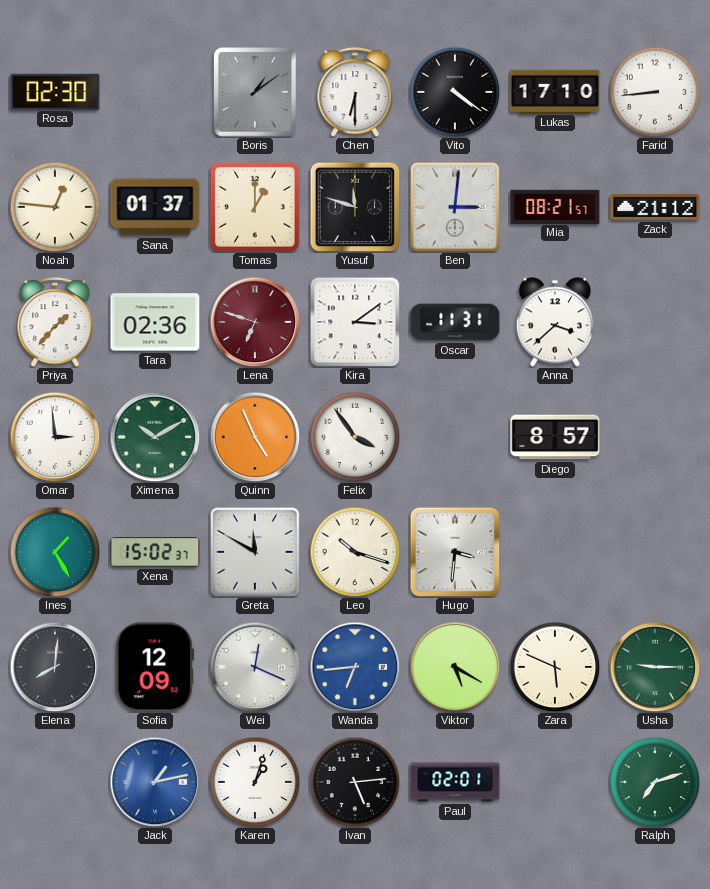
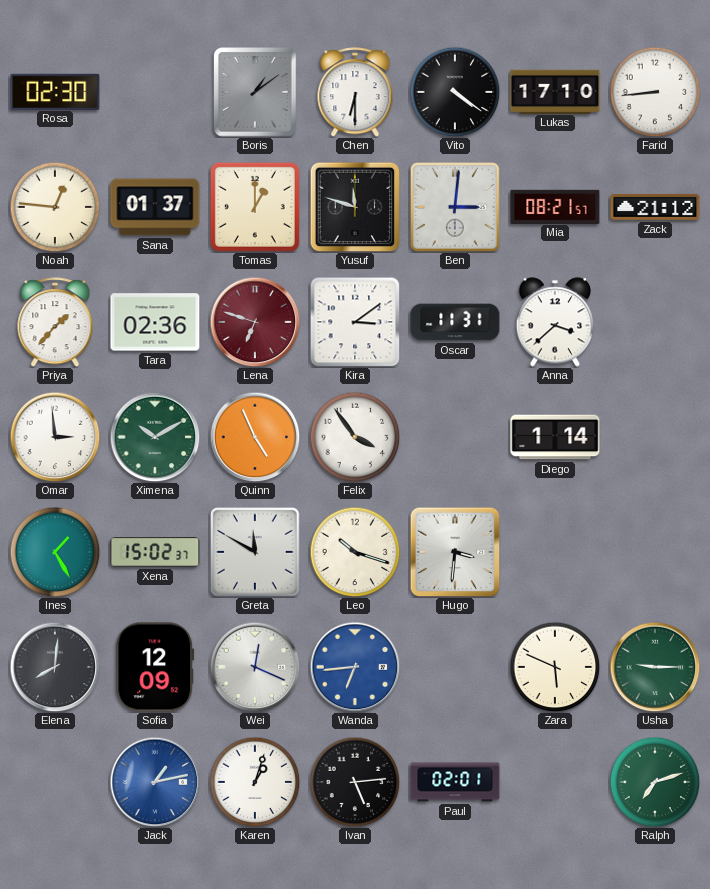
Diego: 8:57 -> 1:14 (555, 437)
Viktor: 5:20 -> none (455, 667)
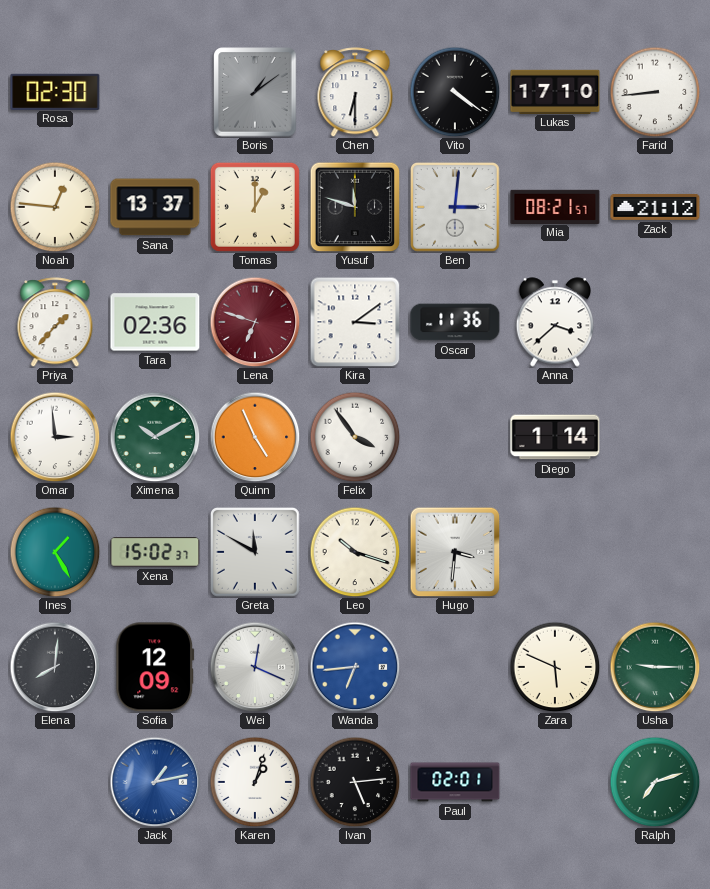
Sana: 01:37 -> 13:37 (155, 207)
Oscar: 11:31 -> 11:36 (455, 322)
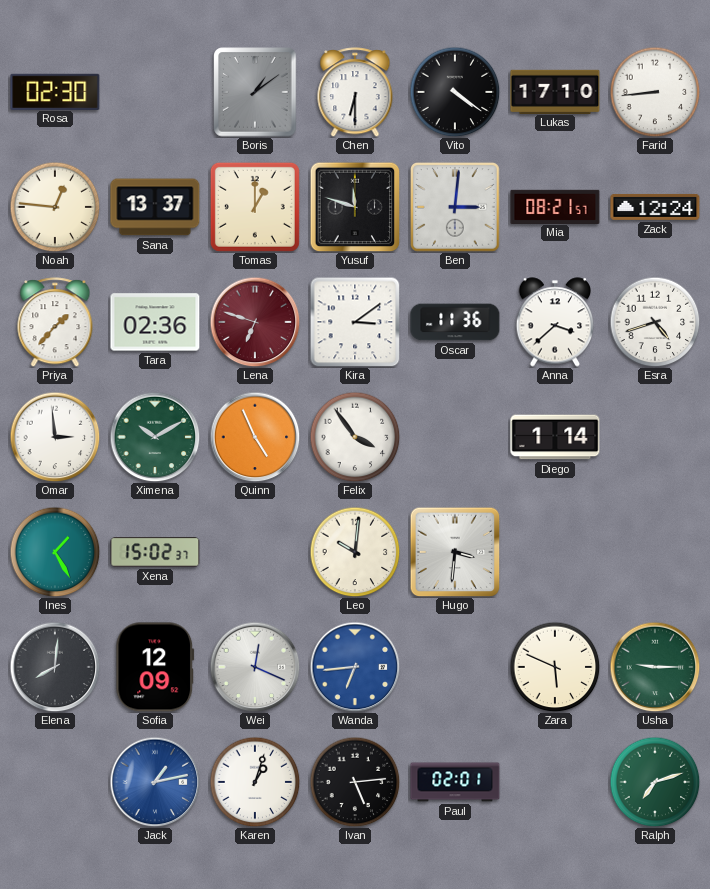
Zack: 21:12 -> 12:24 (655, 207)
Esra: none -> 4:42 (655, 322)
Greta: 11:50 -> none (255, 552)
Leo: 10:18 -> 10:01 (355, 552)
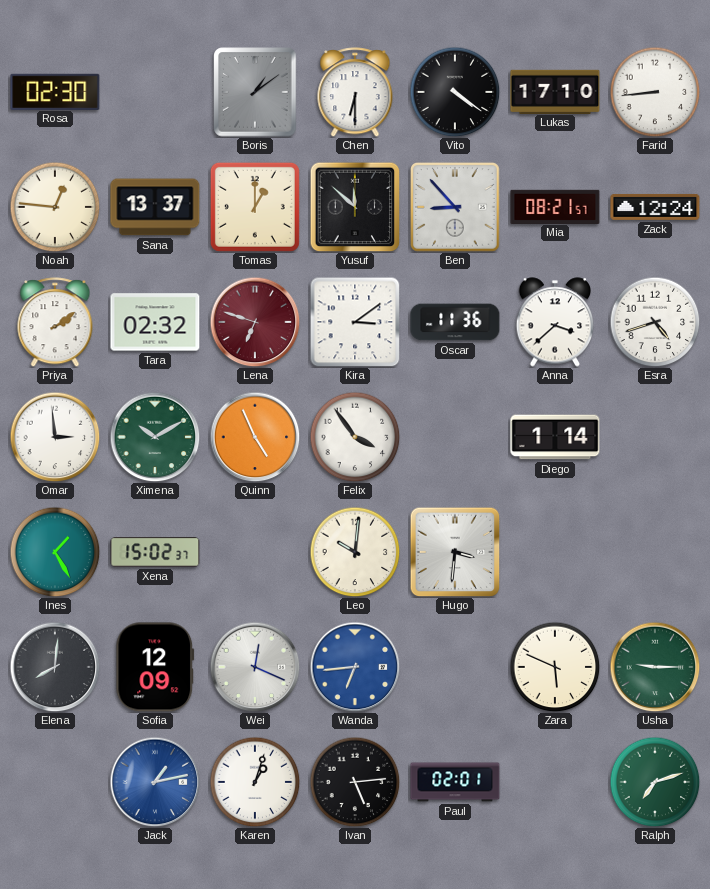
Yusuf: 11:48 -> 11:52 (355, 207)
Ben: 3:01 -> 8:53 (455, 207)
Priya: 1:37 -> 2:09 (55, 322)
Tara: 02:36 -> 02:32 (155, 322)
